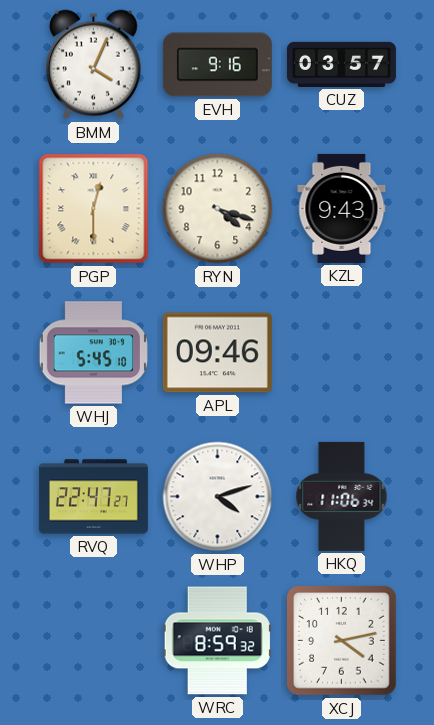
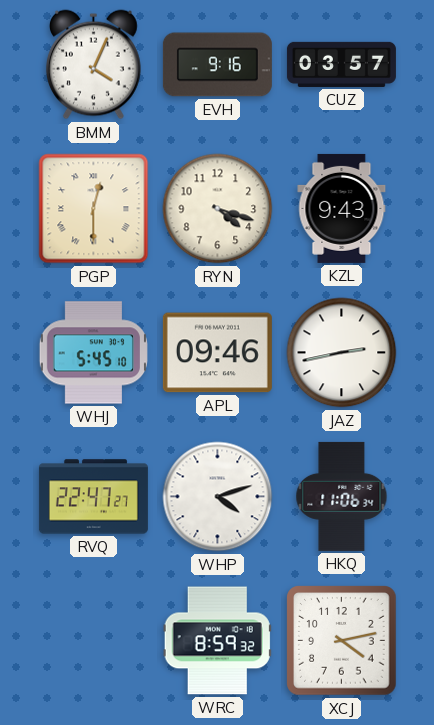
JAZ: none -> 2:43 (342, 353)
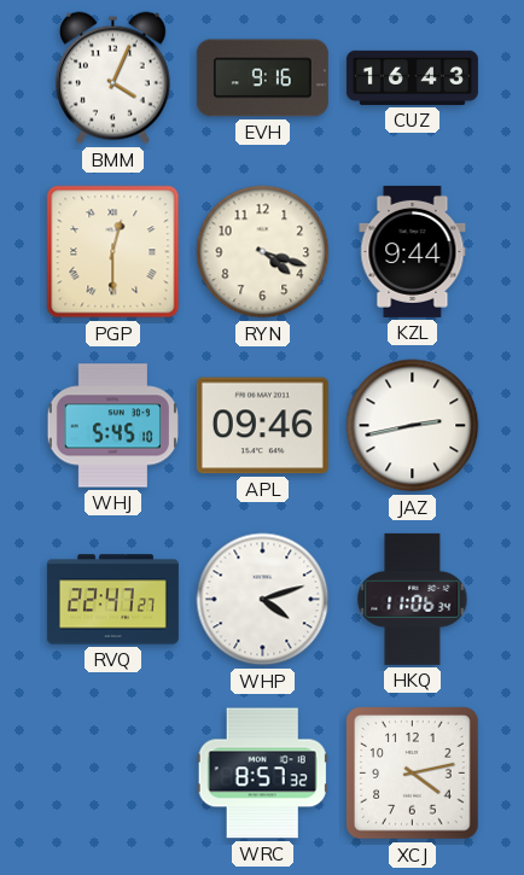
CUZ: 03:57 -> 16:43 (412, 77)
KZL: 9:43 -> 9:44 (413, 251)
WRC: 8:59 -> 8:57 (262, 774)
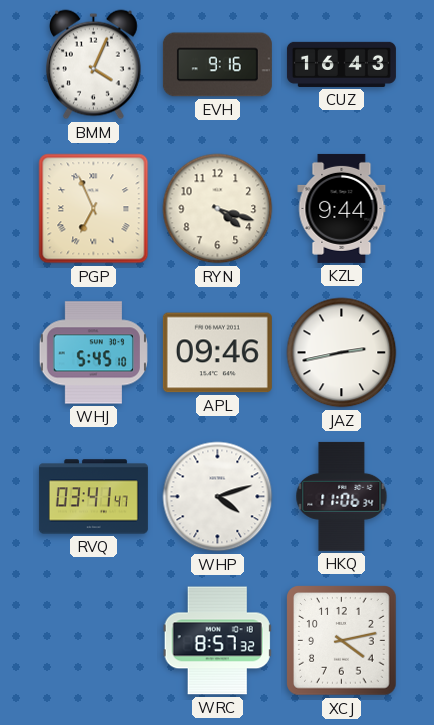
PGP: 12:30 -> 6:56 (94, 209)
RVQ: 22:47 -> 03:41 (93, 497)
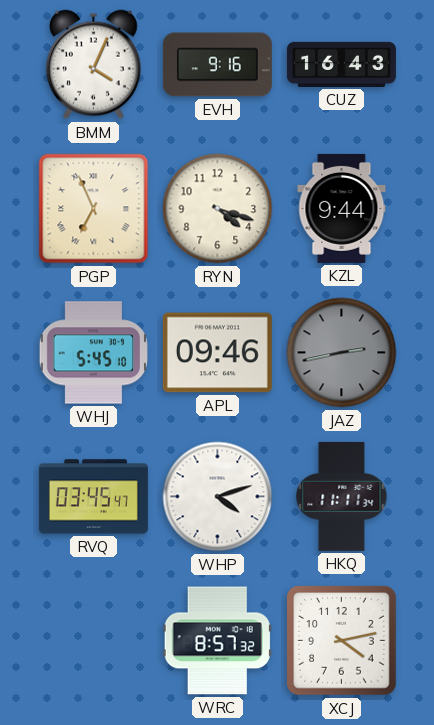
JAZ dial: white -> grey (342, 353)
RVQ: 03:41 -> 03:45 (93, 497)
HKQ: 11:06 -> 11:11 (342, 496)
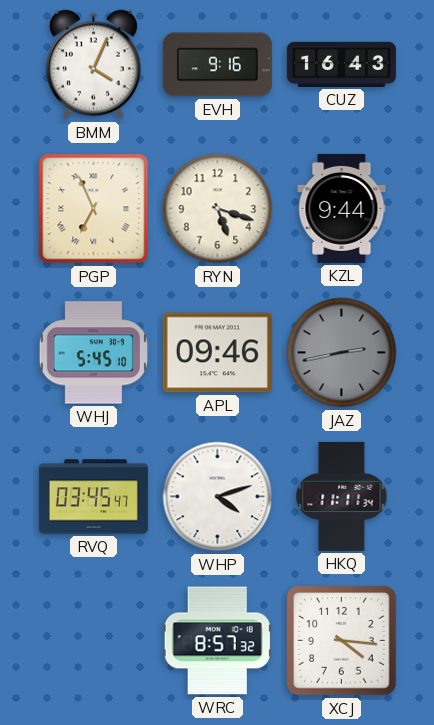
RYN: 4:18 -> 5:18 (218, 209)
XCJ: 4:13 -> 4:16 (342, 641)
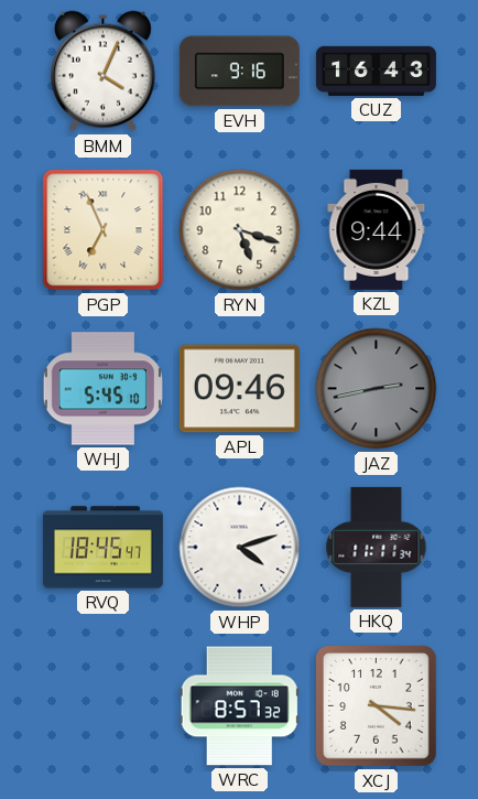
RVQ: 03:45 -> 18:45 (102, 548)
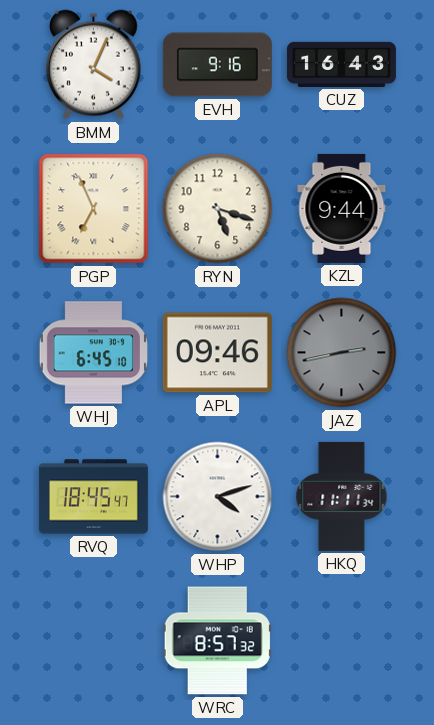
WHJ: 5:45 -> 6:45 (93, 353)
XCJ: 4:16 -> none (377, 706)
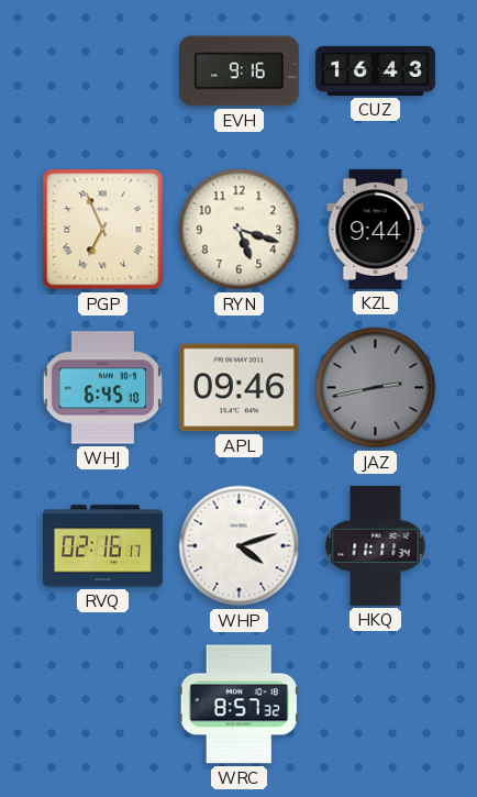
BMM: 4:04 -> none (93, 65)
RVQ: 18:45 -> 02:16 (102, 546)
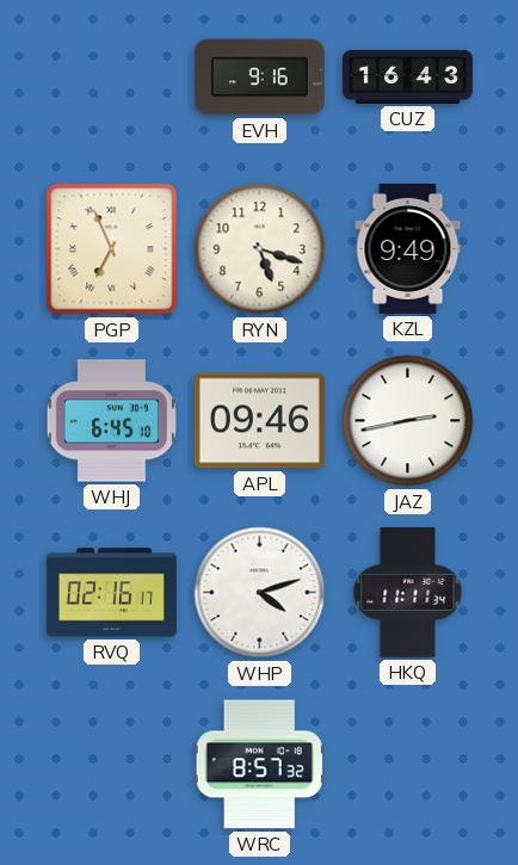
KZL: 9:44 -> 9:49 (408, 248)
JAZ dial: grey -> white (408, 421)
